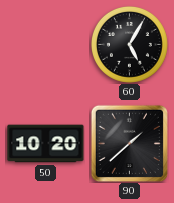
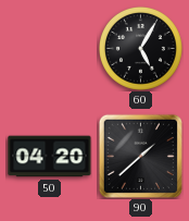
50: 10:20 -> 04:20 (50, 157)
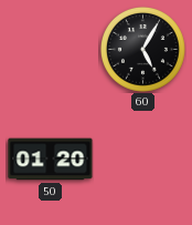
50: 04:20 -> 01:20 (51, 160)
90: 1:38 -> none (140, 156)
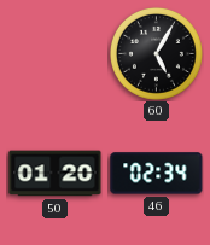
46: none -> 02:34 (157, 174)
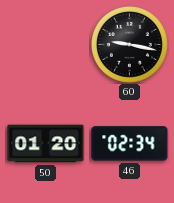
60: 5:05 -> 9:17 (129, 44)
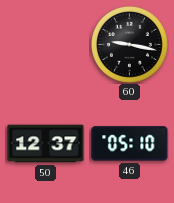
50: 01:20 -> 12:37 (46, 144)
46: 02:34 -> 05:10 (130, 144)
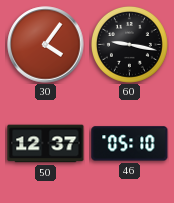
30: none -> 4:06 (46, 45)
